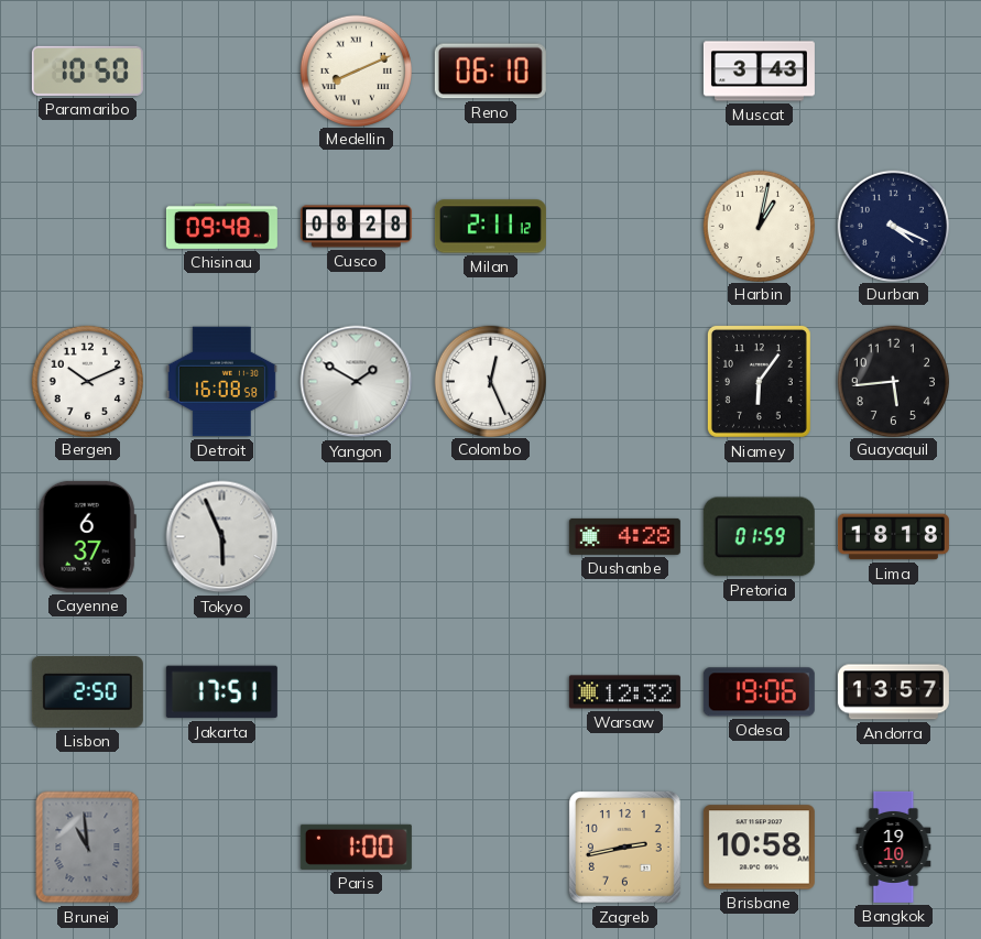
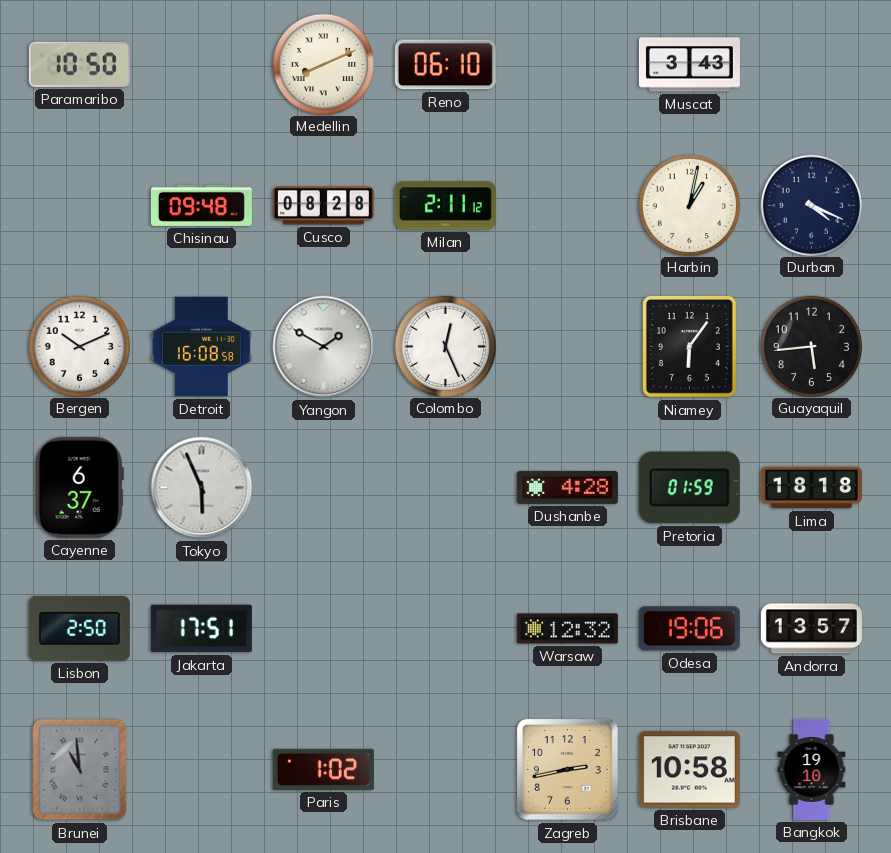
Paris: 1:00 -> 1:02 (323, 769)
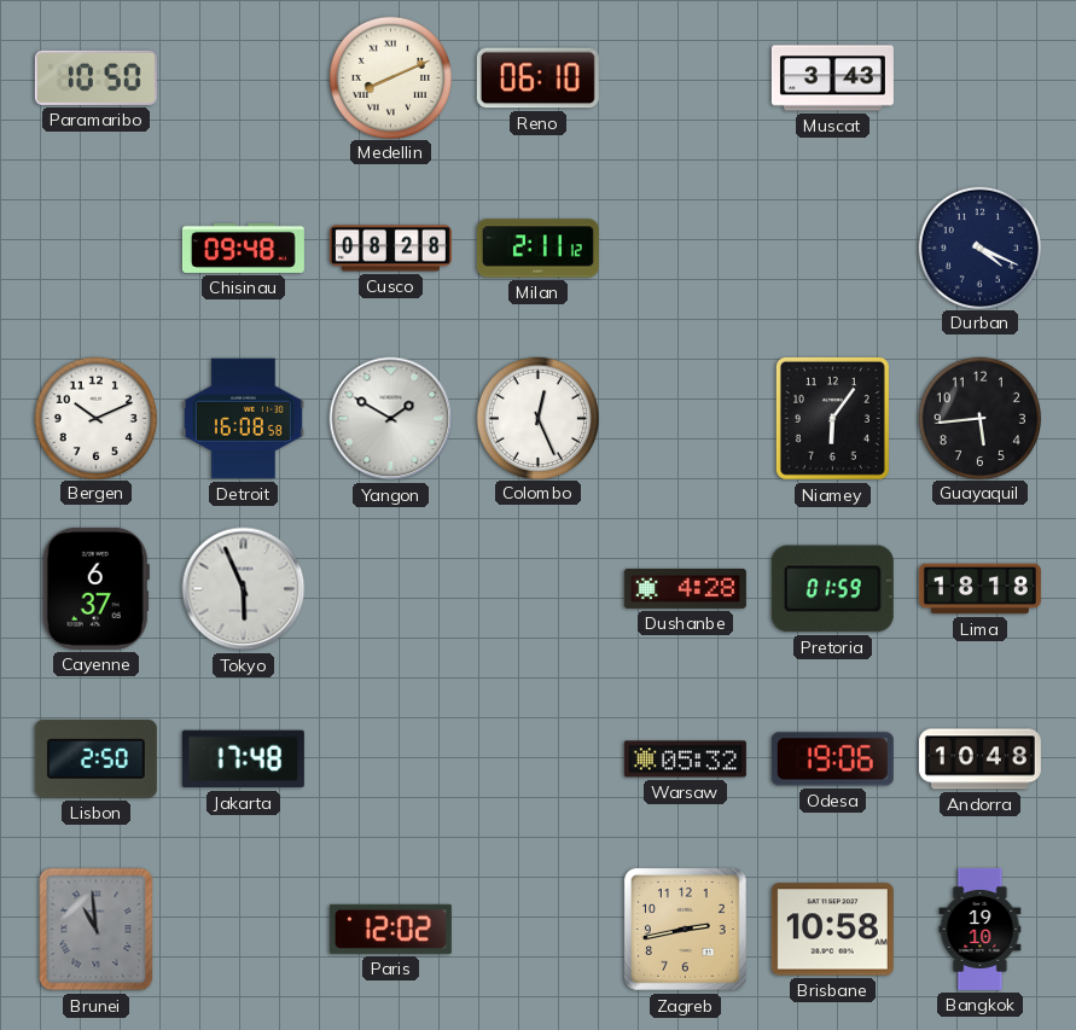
Harbin: 1:02 -> none (689, 205)
Jakarta: 17:51 -> 17:48 (243, 760)
Warsaw: 12:32 -> 05:32 (685, 760)
Andorra: 13:57 -> 10:48 (979, 760)
Paris: 1:02 -> 12:02 (390, 929)
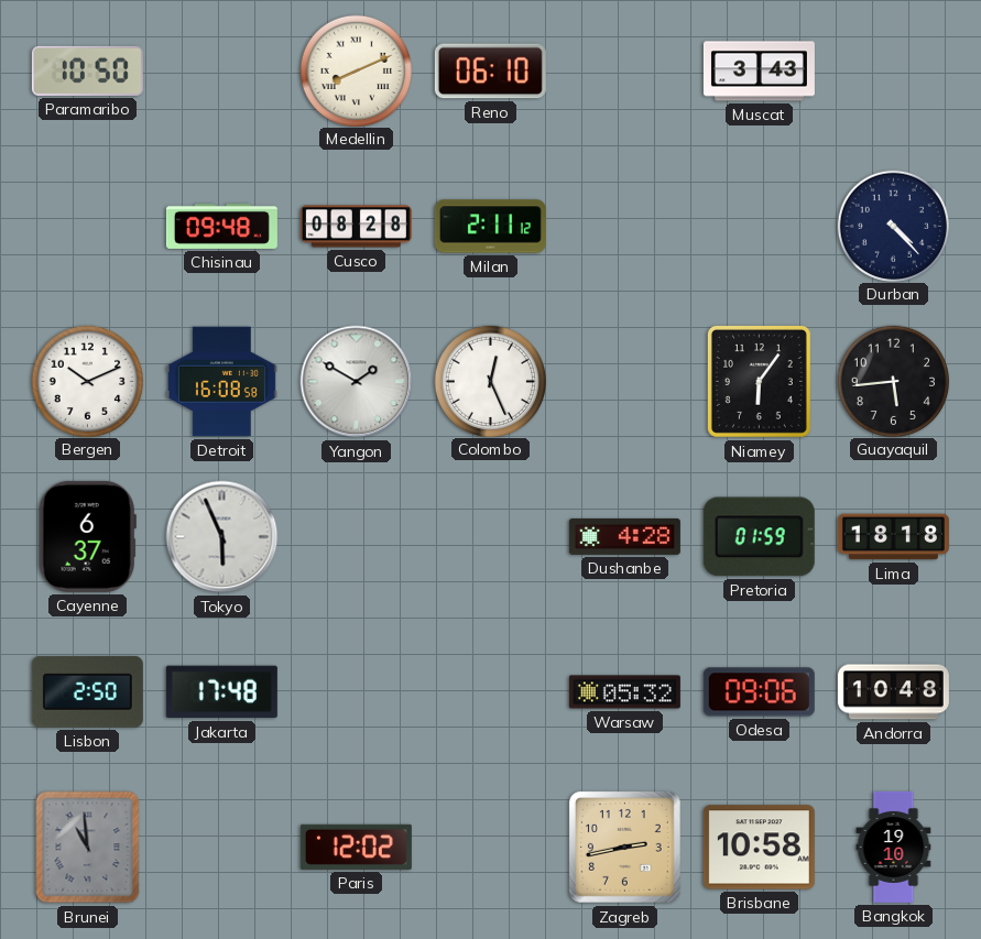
Durban: 4:19 -> 4:23 (893, 226)
Odesa: 19:06 -> 09:06 (759, 692)
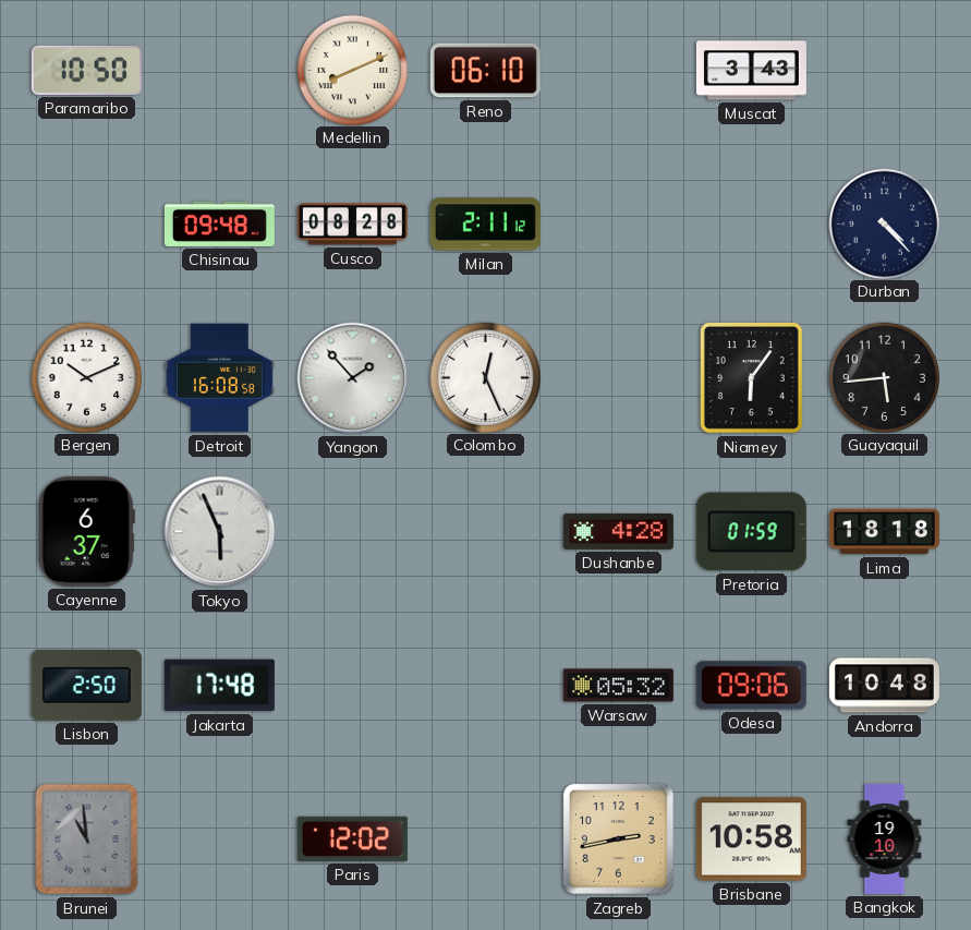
Yangon: 1:50 -> 1:53 (353, 378)
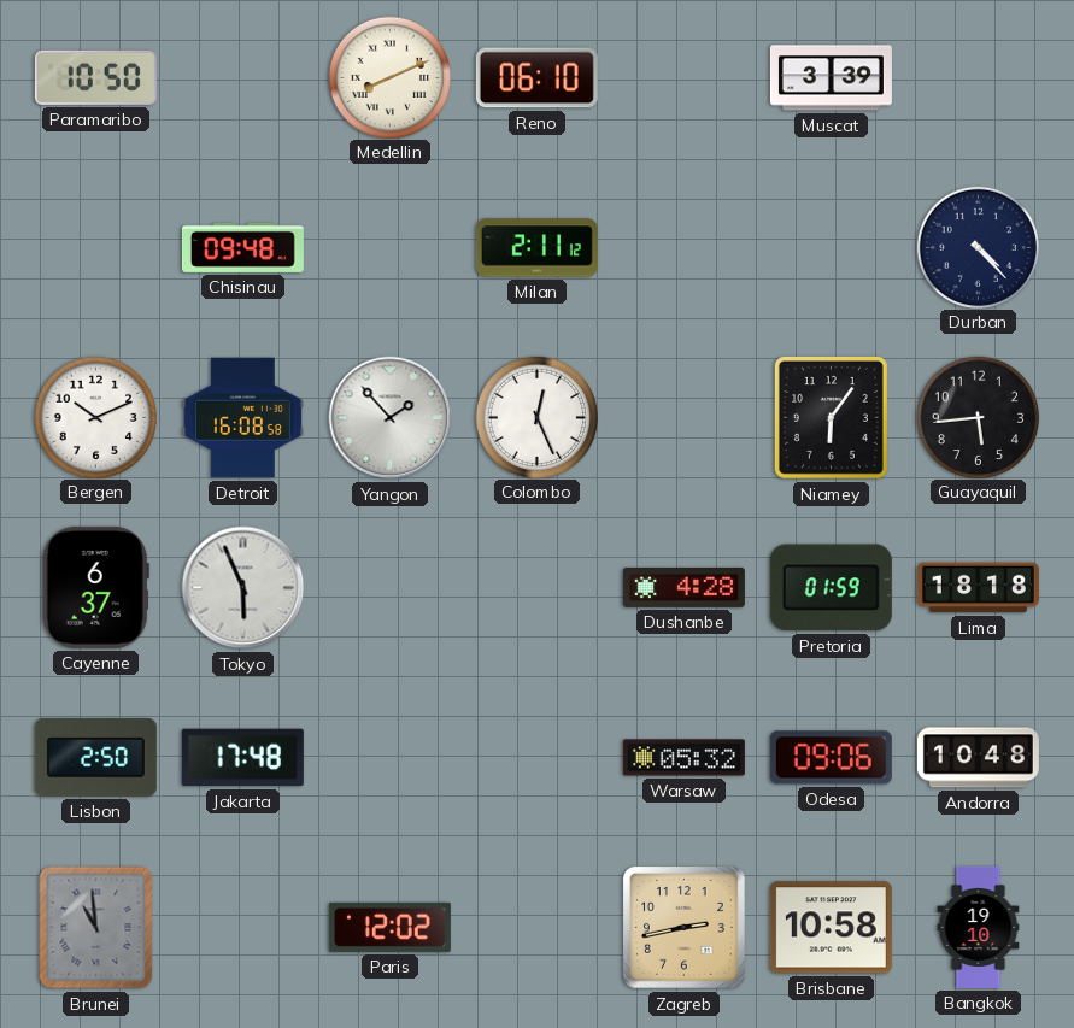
Muscat: 3:43 -> 3:39 (831, 78)
Cusco: 08:28 -> none (352, 225)
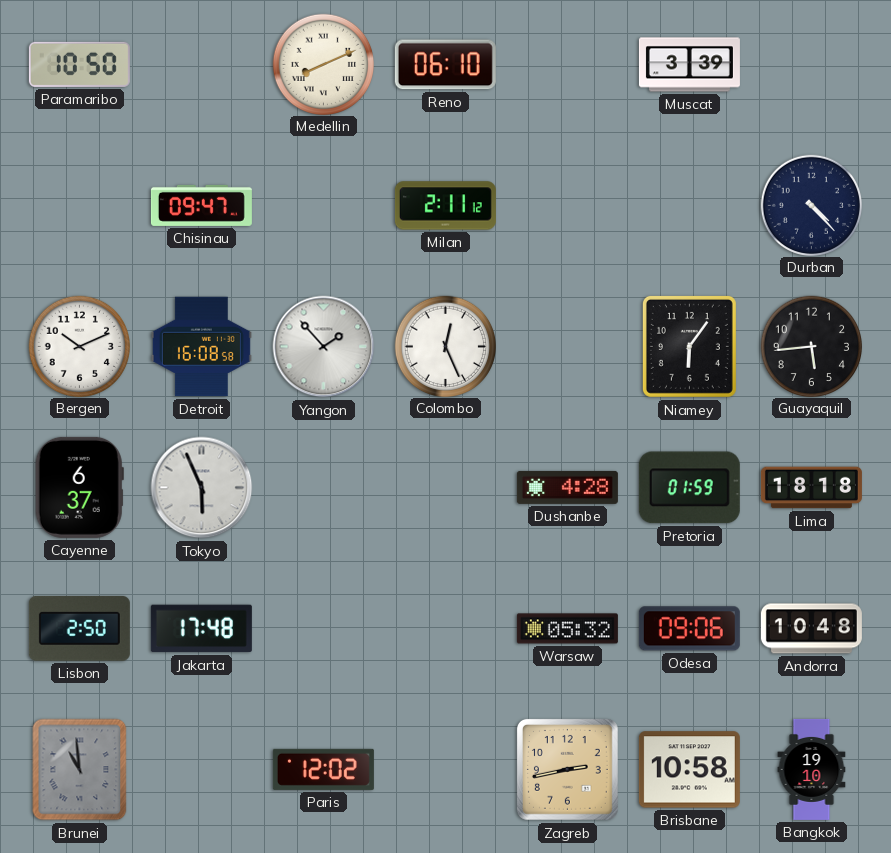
Chisinau: 09:48 -> 09:47 (201, 205)
